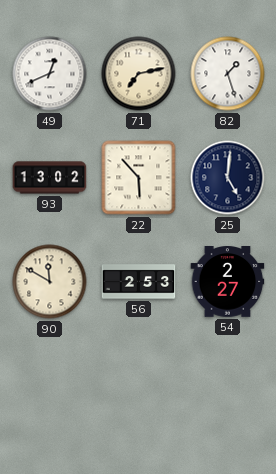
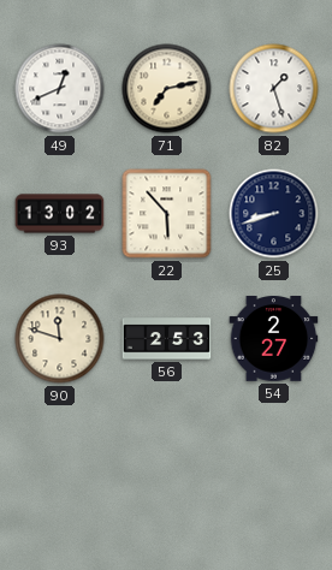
25: 5:01 -> 8:42 (274, 214)
90: 11:50 -> 11:48 (60, 339)
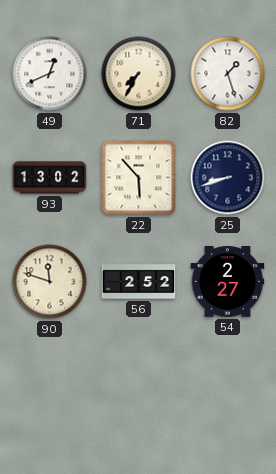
71: 7:13 -> 7:35 (139, 74)
56: 2:53 -> 2:52 (139, 282)
